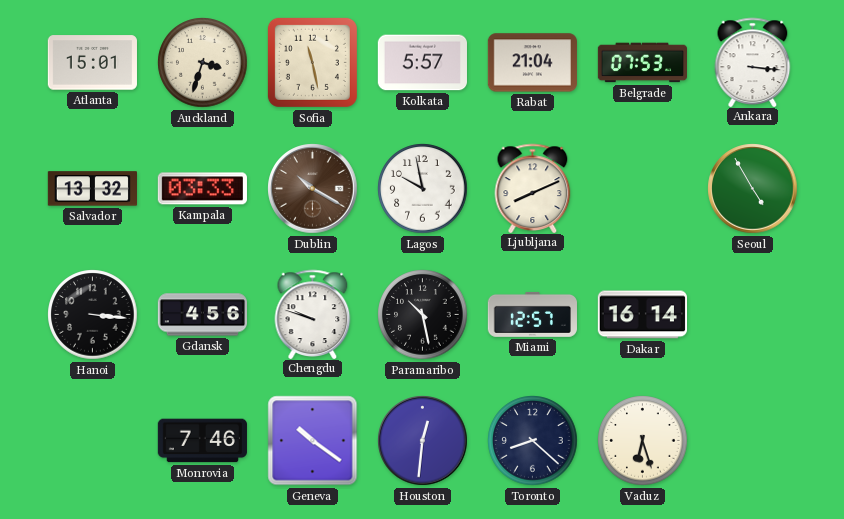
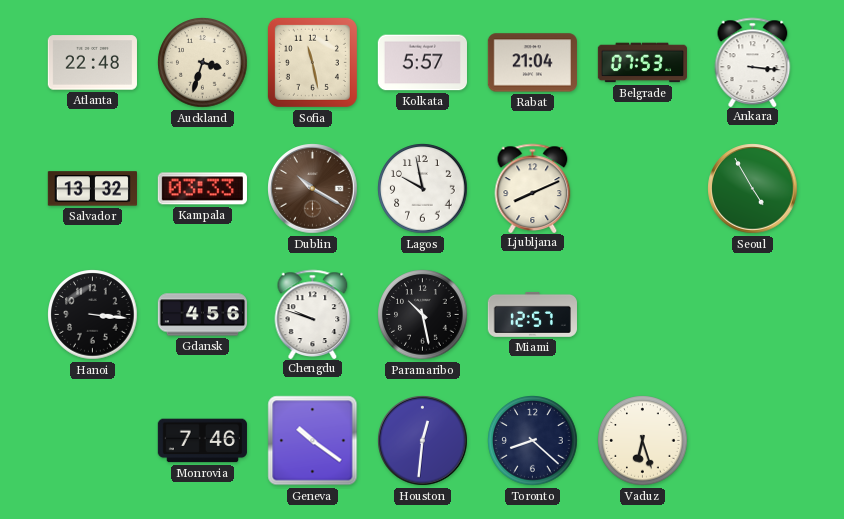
Atlanta: 15:01 -> 22:48 (92, 63)
Dakar: 16:14 -> none (642, 315)
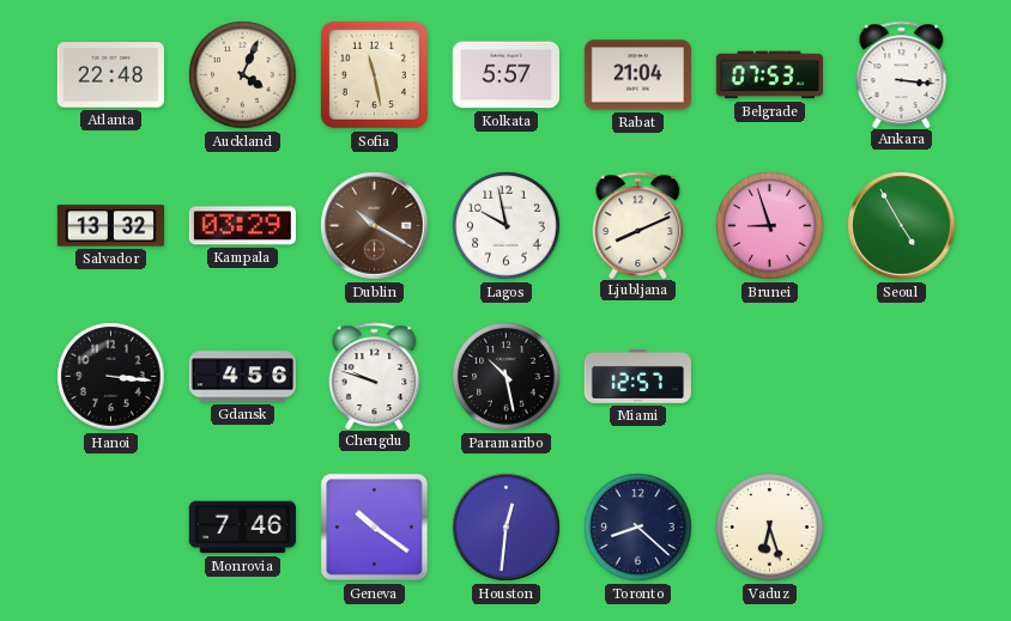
Auckland: 3:33 -> 4:04 (243, 75)
Kampala: 03:33 -> 03:29 (242, 226)
Brunei: none -> 8:57 (770, 226)
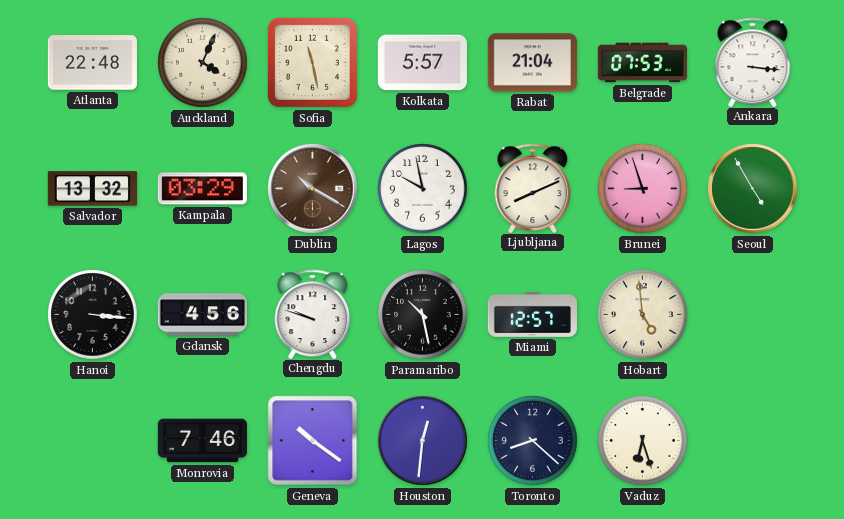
Hobart: none -> 4:59 (643, 315)
